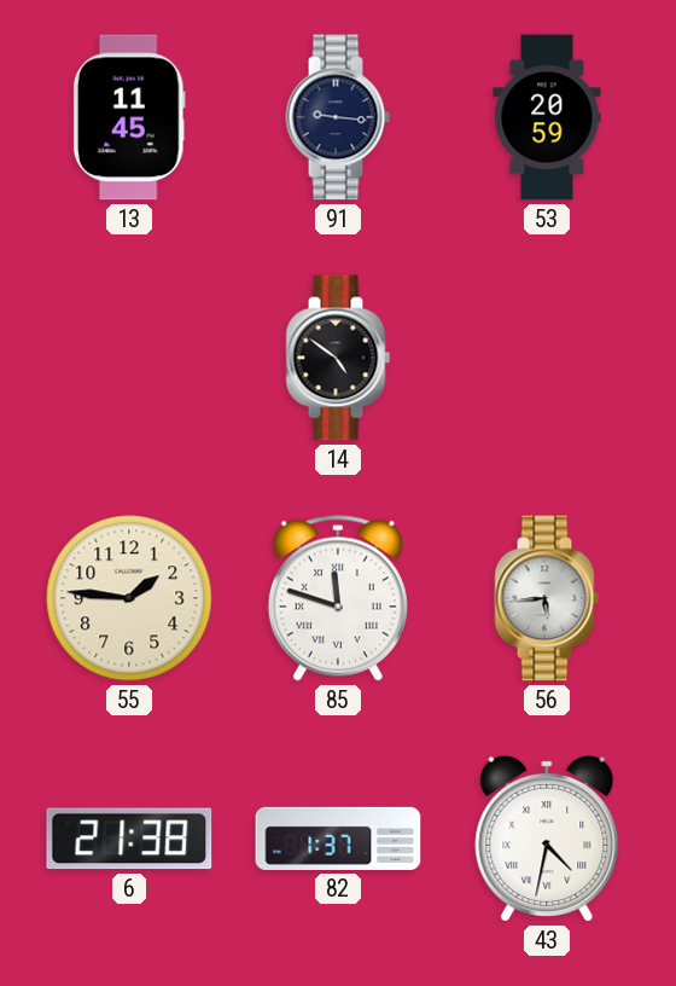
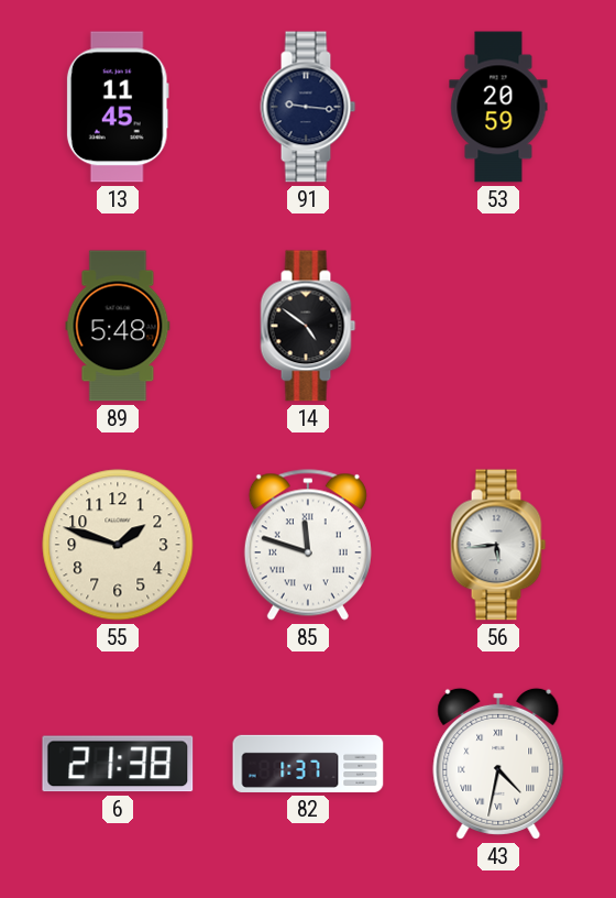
89: none -> 5:48 (118, 326)
55: 1:46 -> 1:48 (118, 545)
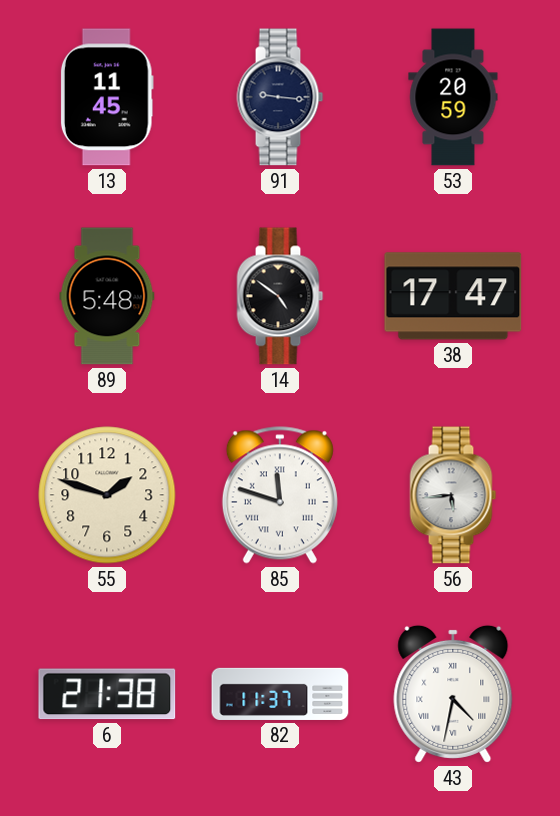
38: none -> 17:47 (453, 296)
82: 1:37 -> 11:37 (280, 694)
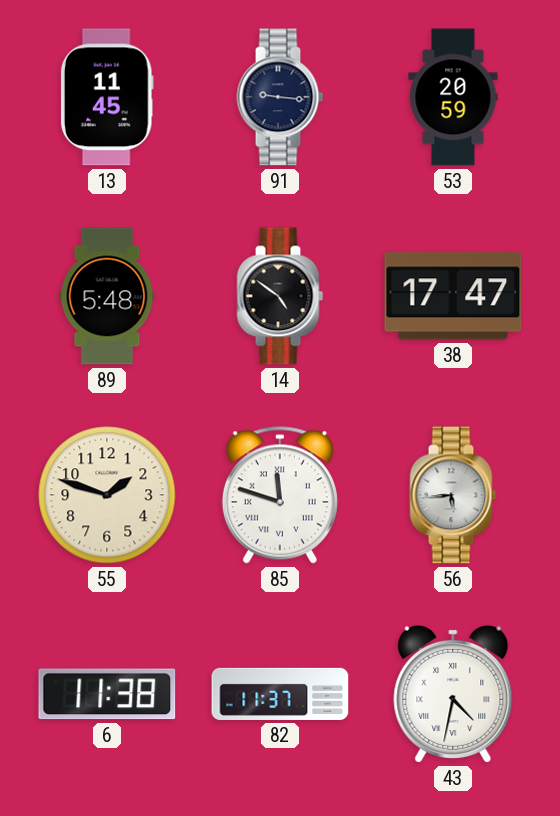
6: 21:38 -> 11:38 (107, 694)
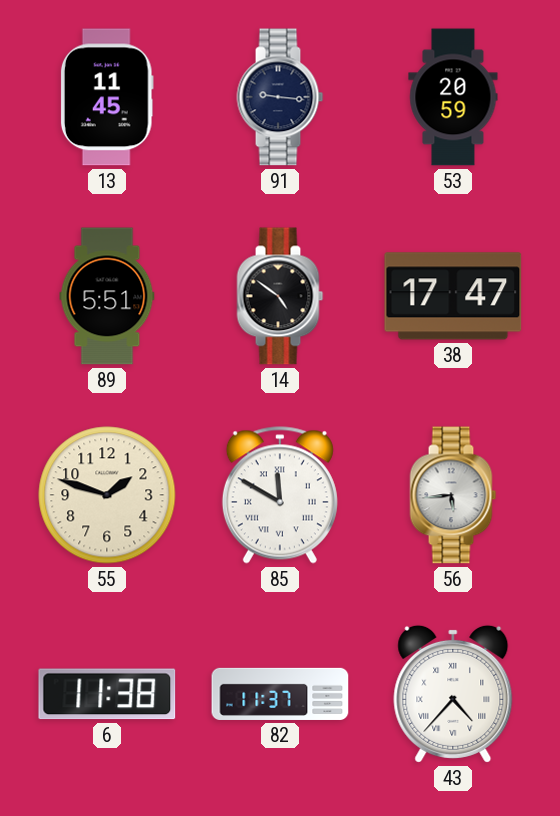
89: 5:48 -> 5:51 (107, 296)
85: 11:48 -> 11:50 (280, 495)
43: 4:32 -> 4:37 (453, 694)
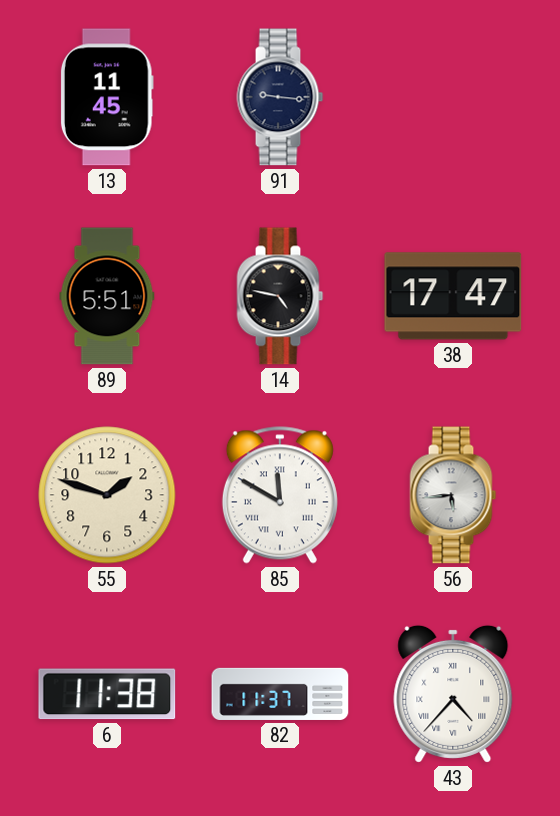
53: 20:59 -> none (453, 97)
14: 4:51 -> 4:47 (280, 296)
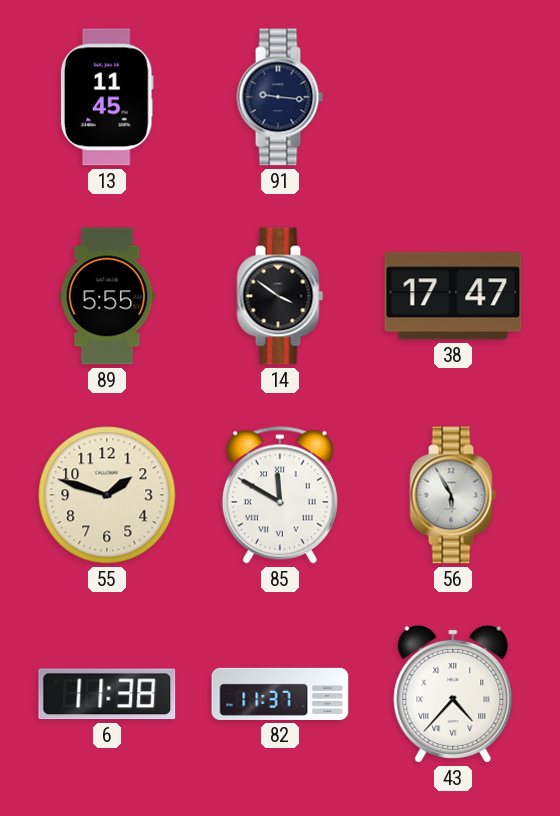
89: 5:51 -> 5:55 (107, 296)
14: 4:47 -> 3:51 (280, 296)
56: 5:44 -> 5:55 (453, 495)
